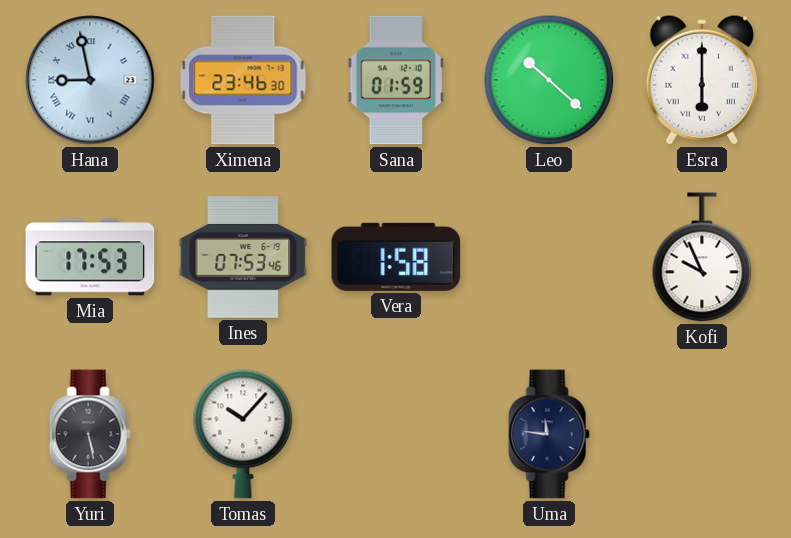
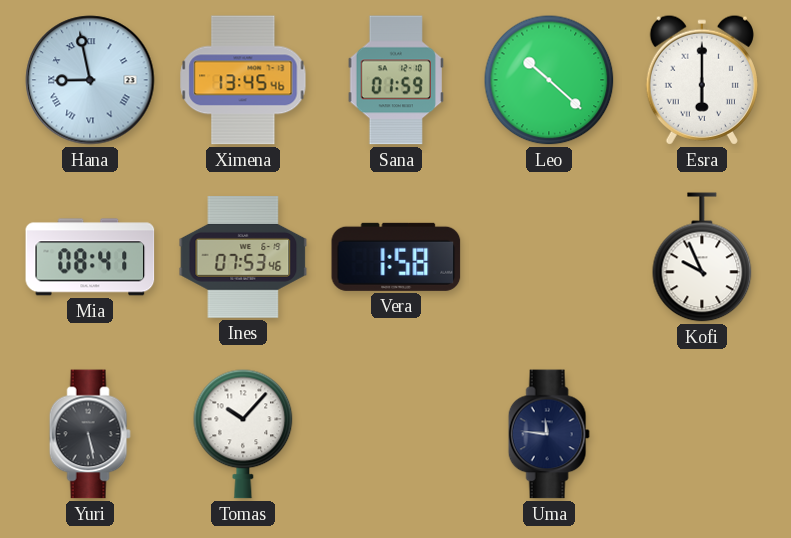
Ximena: 23:46 -> 13:45 (243, 80)
Mia: 17:53 -> 08:41 (90, 257)
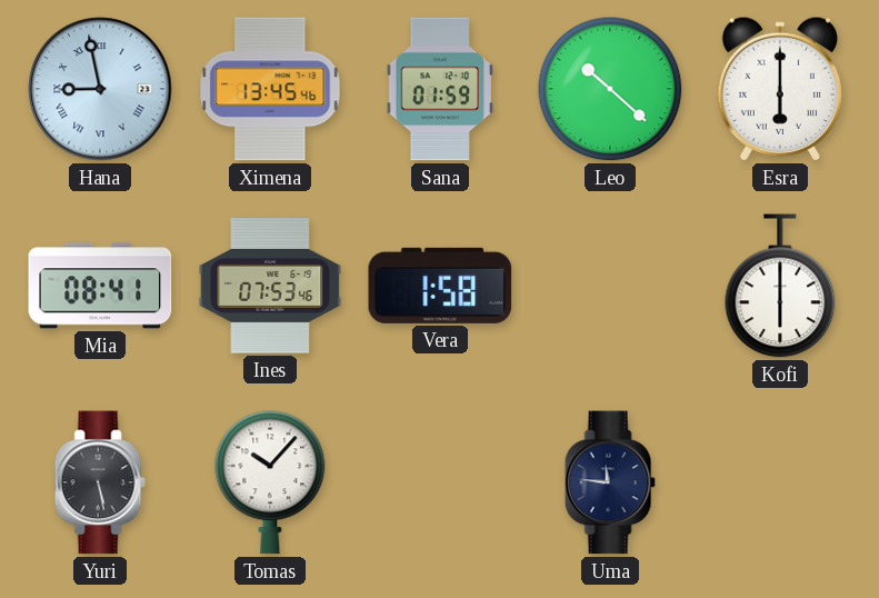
Kofi: 9:56 -> 6:00 (780, 286)
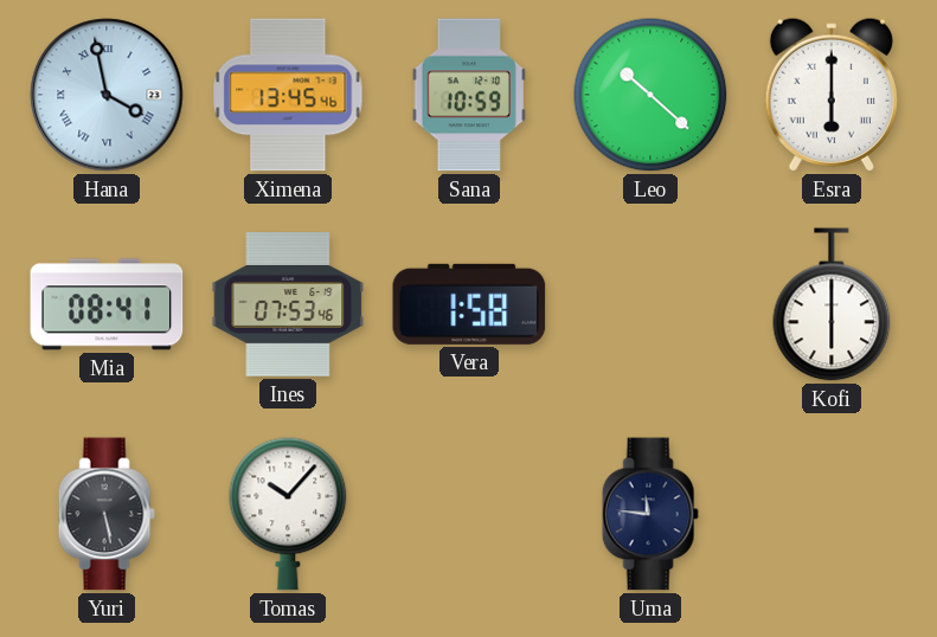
Hana: 8:58 -> 3:58 (107, 95)
Sana: 01:59 -> 10:59 (468, 95)
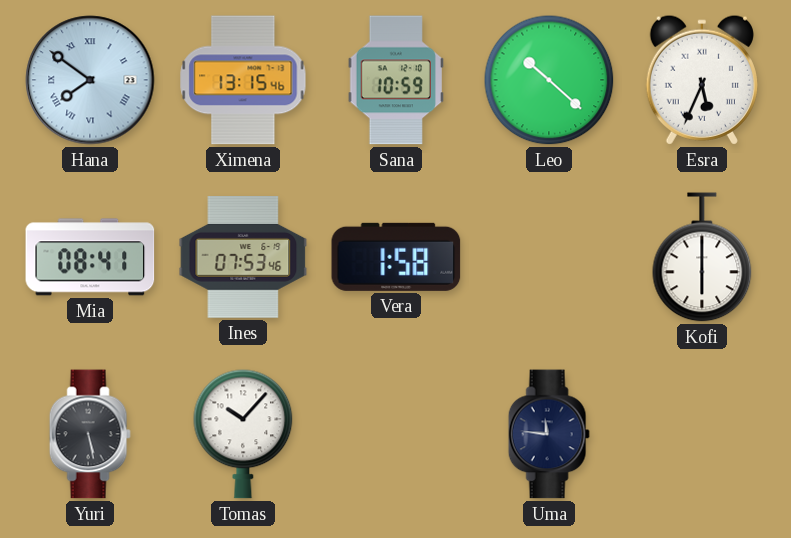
Hana: 3:58 -> 7:51 (90, 80)
Ximena: 13:45 -> 13:15 (243, 80)
Esra: 6:00 -> 5:34 (702, 80)
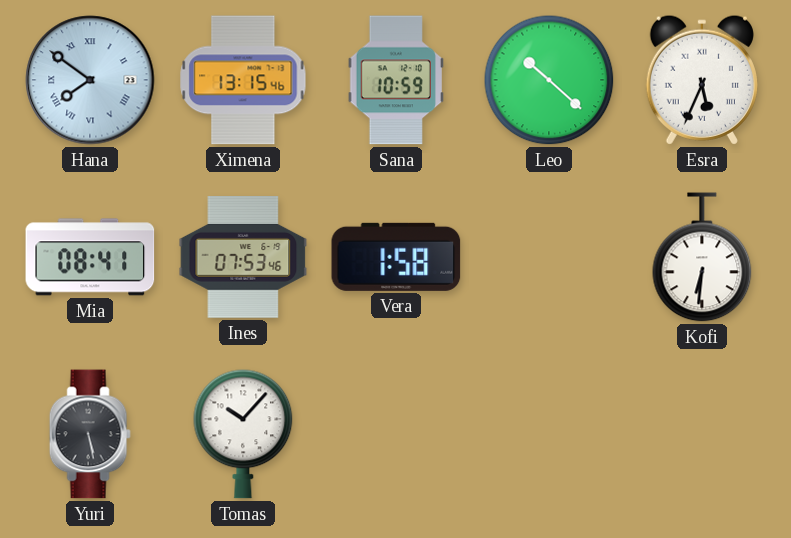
Kofi: 6:00 -> 6:31 (702, 257)
Uma: 11:46 -> none (549, 434)
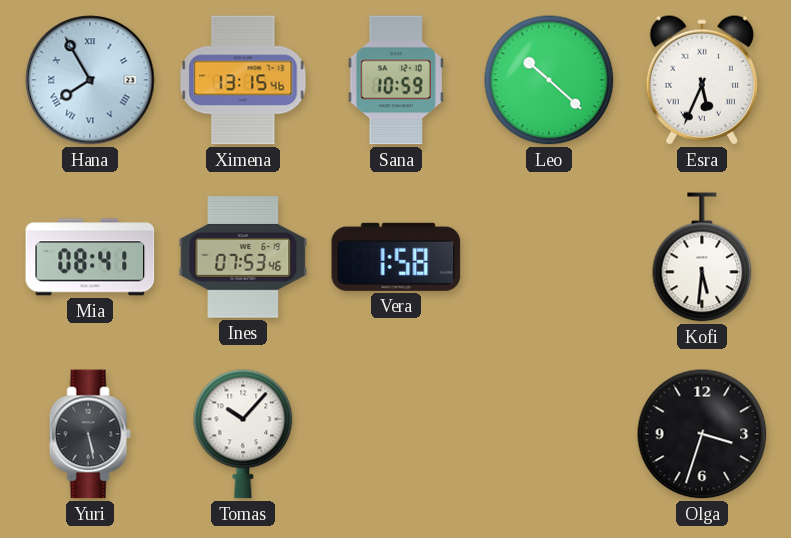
Hana: 7:51 -> 7:55 (90, 80)
Kofi: 6:31 -> 5:31 (702, 257)
Olga: none -> 3:33 (702, 434)
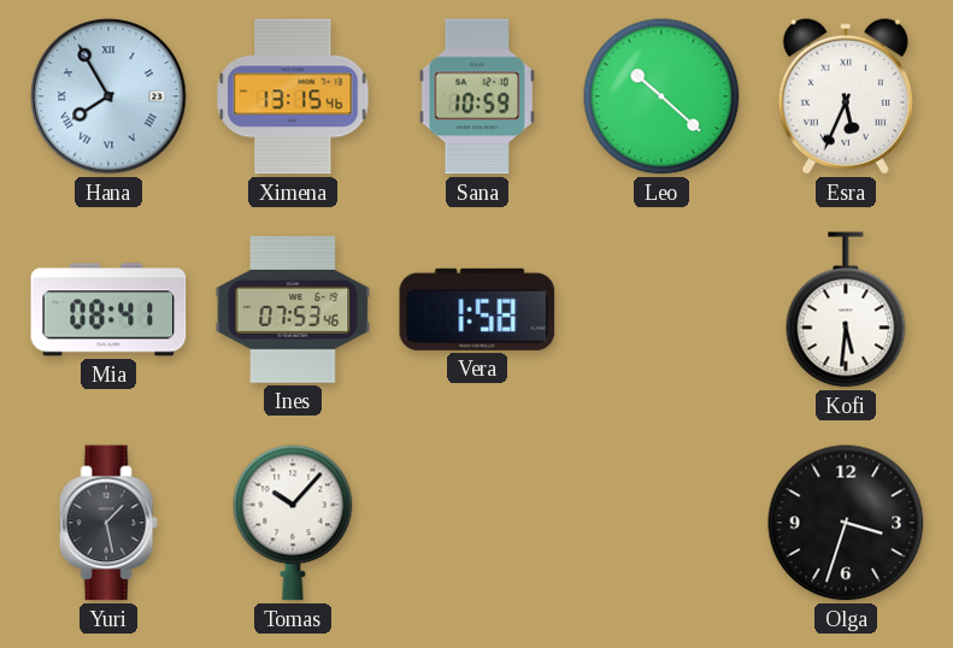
Yuri: 5:28 -> 1:28 (108, 523)
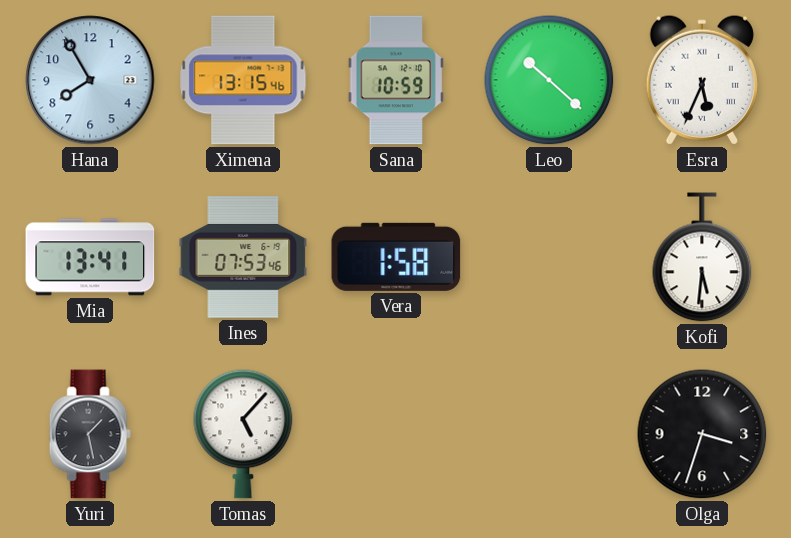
Hana numerals: Roman -> Arabic (90, 80)
Mia: 08:41 -> 13:41 (90, 257)
Tomas: 10:07 -> 5:07 (243, 434)
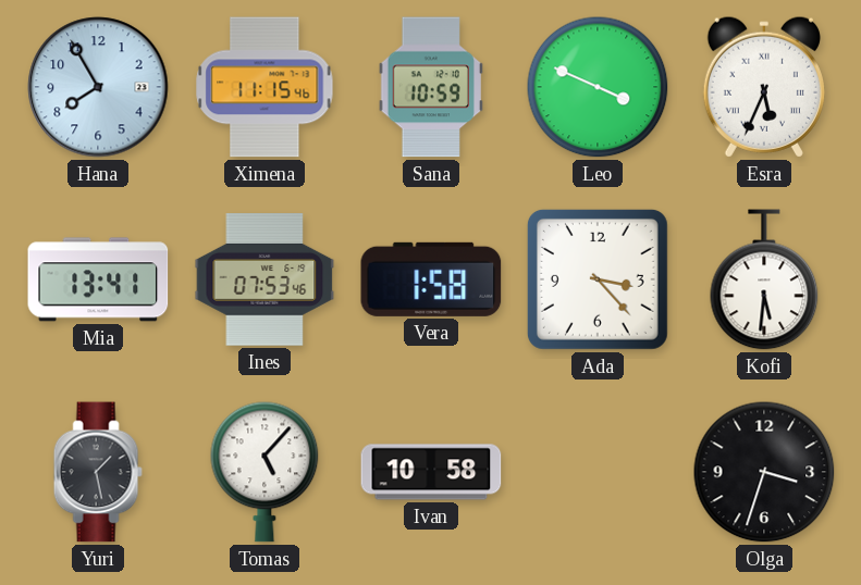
Ximena: 13:15 -> 11:15 (265, 87)
Leo: 10:22 -> 3:49 (598, 87)
Ada: none -> 3:23 (598, 279)
Ivan: none -> 10:58 (431, 472)
